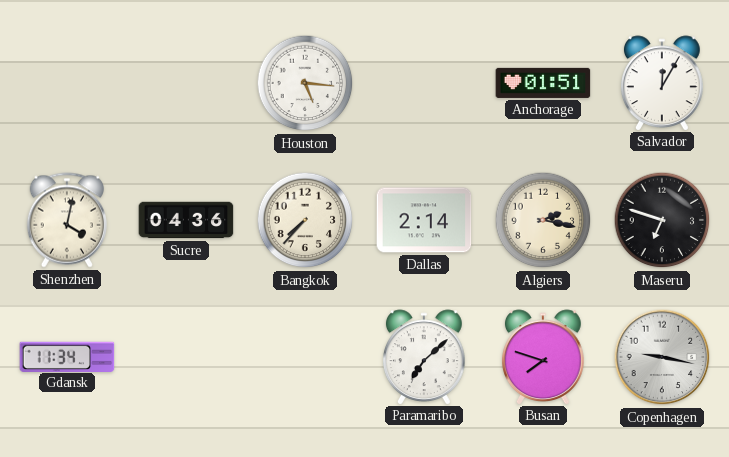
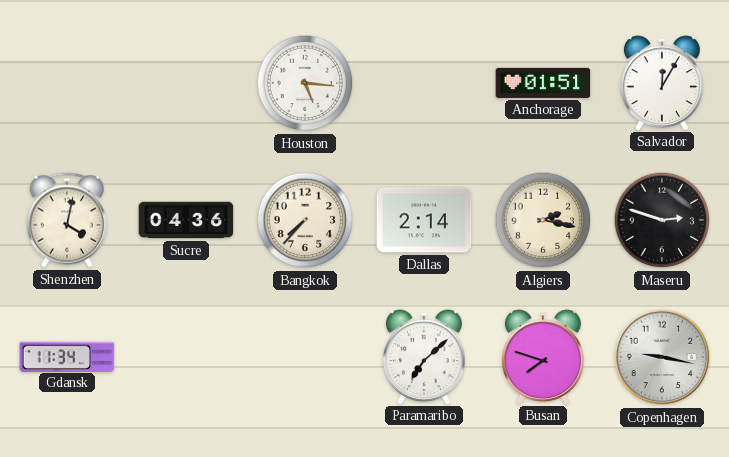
Maseru: 6:48 -> 2:48 (662, 220)
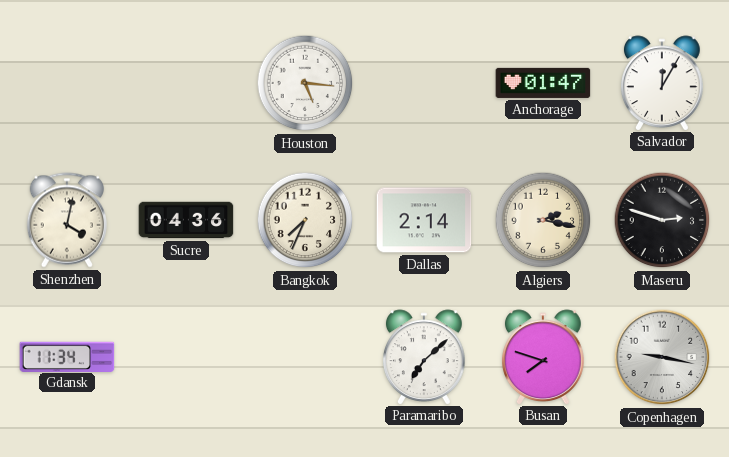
Anchorage: 01:51 -> 01:47 (543, 83)
Bangkok: 7:37 -> 7:34 (305, 220)
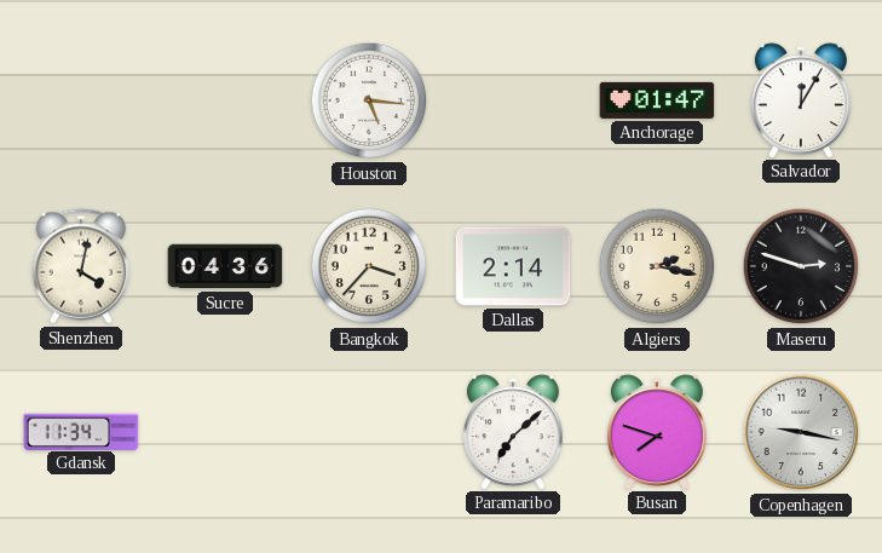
Bangkok: 7:34 -> 3:37 (369, 266)
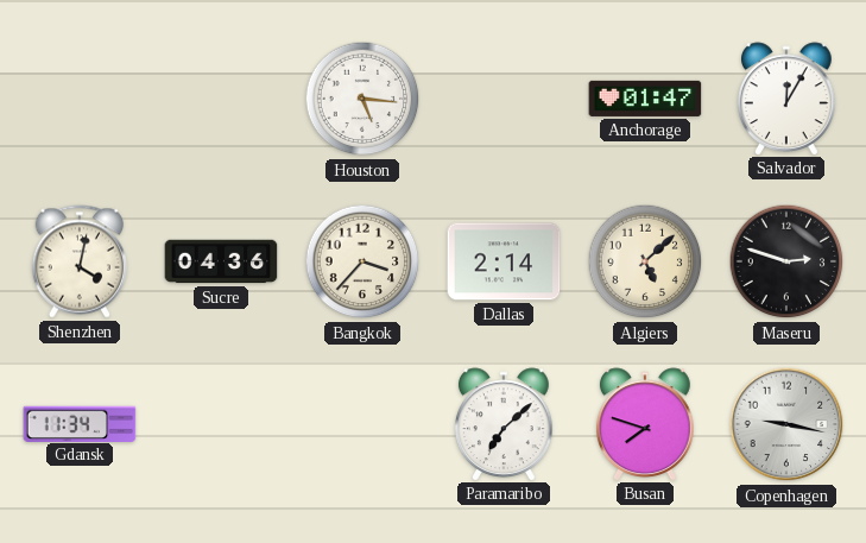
Algiers: 2:17 -> 5:08 (645, 261)
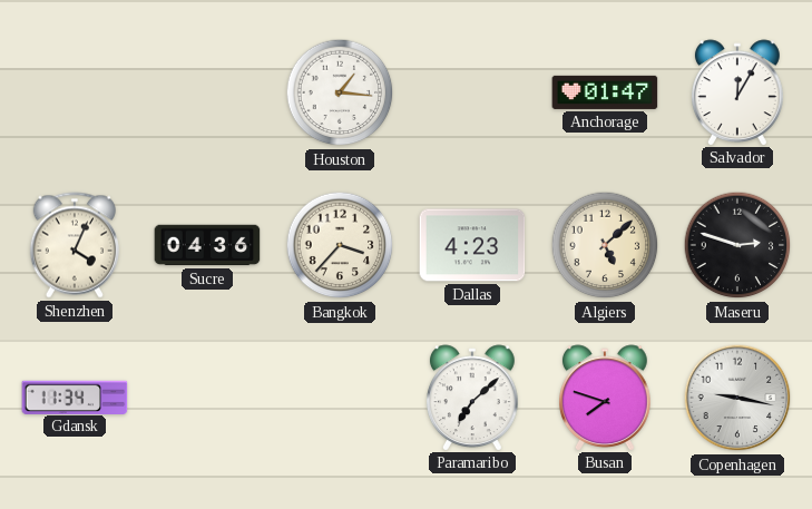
Houston: 5:16 -> 1:16 (340, 92)
Shenzhen: 4:02 -> 4:04 (74, 245)
Dallas: 2:14 -> 4:23 (472, 245)
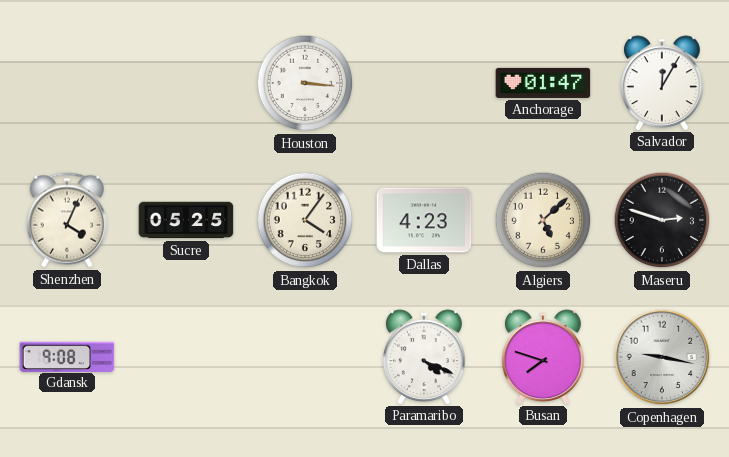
Houston: 1:16 -> 3:16 (305, 83)
Sucre: 04:36 -> 05:25 (186, 220)
Bangkok: 3:37 -> 4:06 (305, 220)
Gdansk: 11:34 -> 9:08 (67, 356)
Paramaribo: 7:08 -> 4:19 (424, 357)
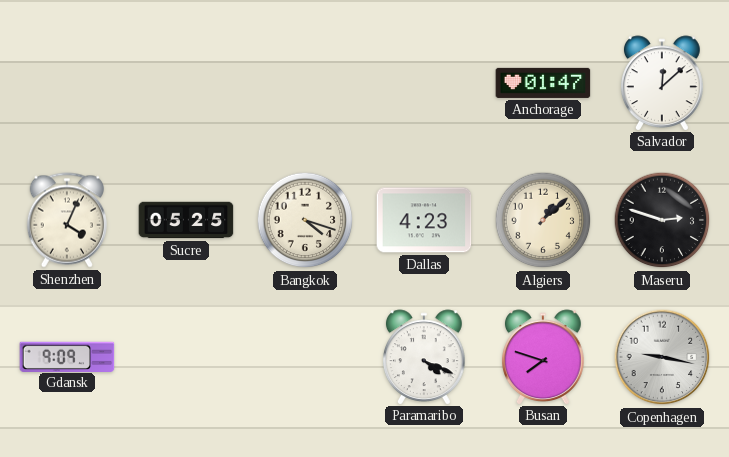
Houston: 3:16 -> none (305, 83)
Salvador: 12:05 -> 12:08 (662, 83)
Bangkok: 4:06 -> 4:18 (305, 220)
Algiers: 5:08 -> 1:08 (543, 220)
Gdansk: 9:08 -> 9:09 (67, 356)
